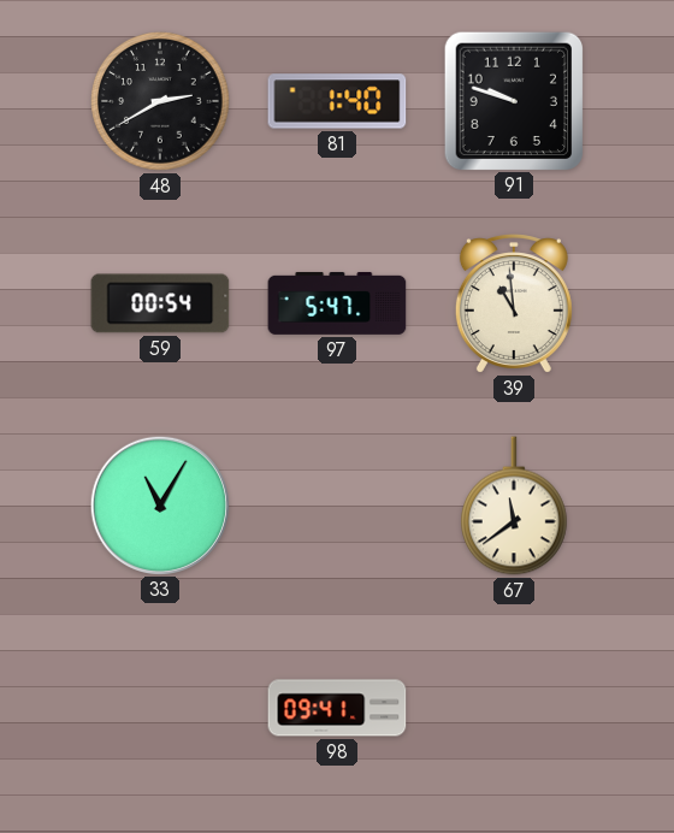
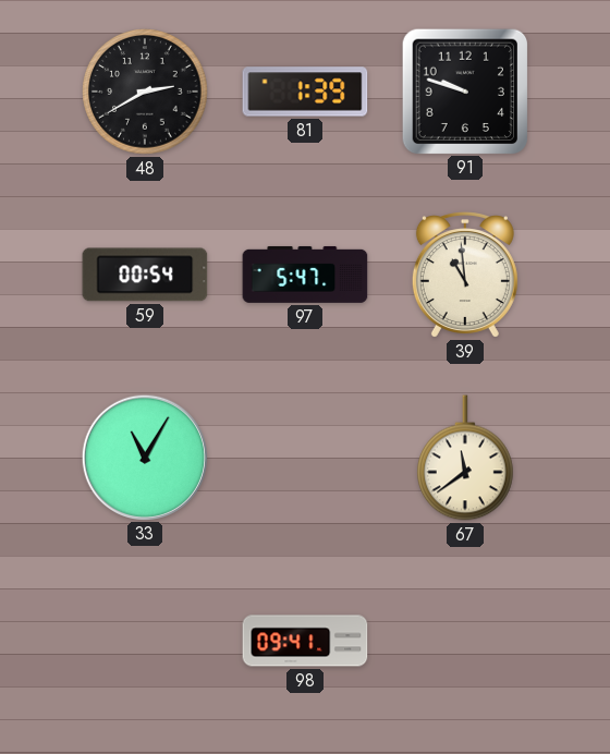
81: 1:40 -> 1:39 (305, 92)
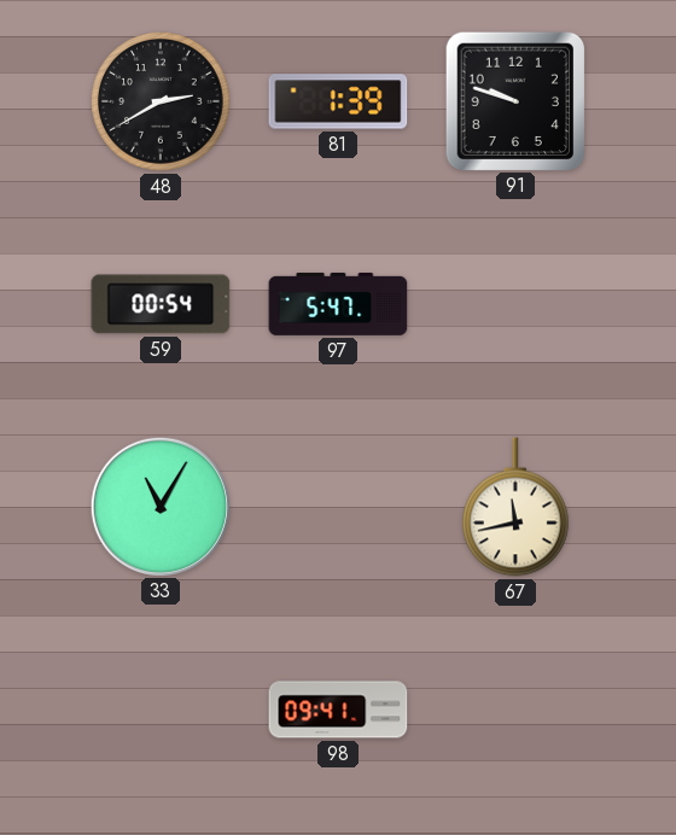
39: 10:59 -> none (465, 275)
67: 11:39 -> 11:43 (517, 507)
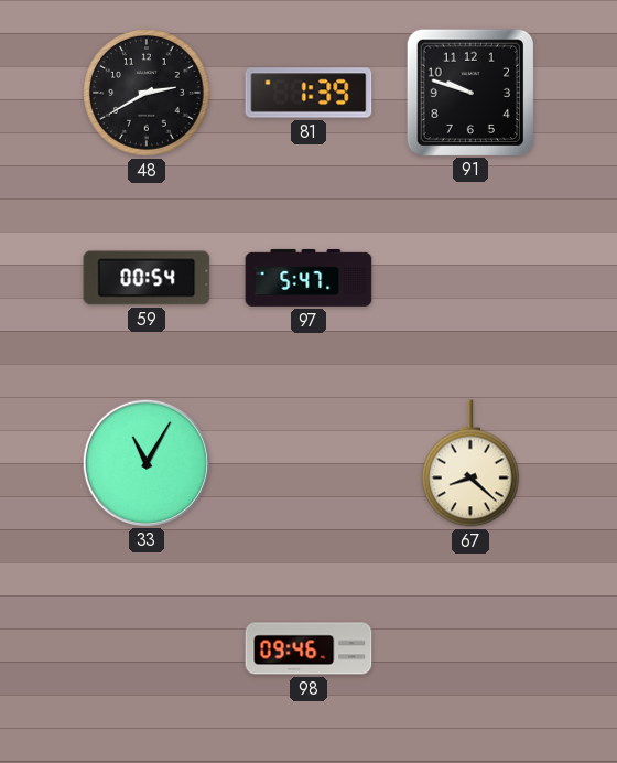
67: 11:43 -> 8:22 (472, 463)
98: 09:41 -> 09:46 (308, 648)
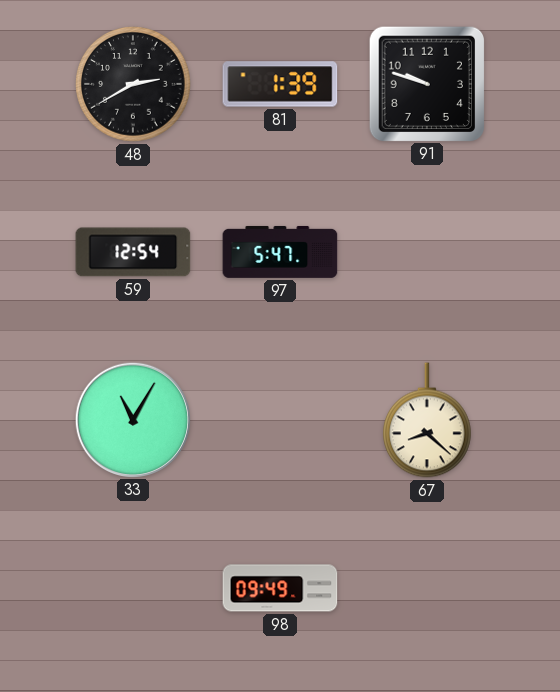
59: 00:54 -> 12:54 (133, 252)
98: 09:46 -> 09:49 (280, 588)
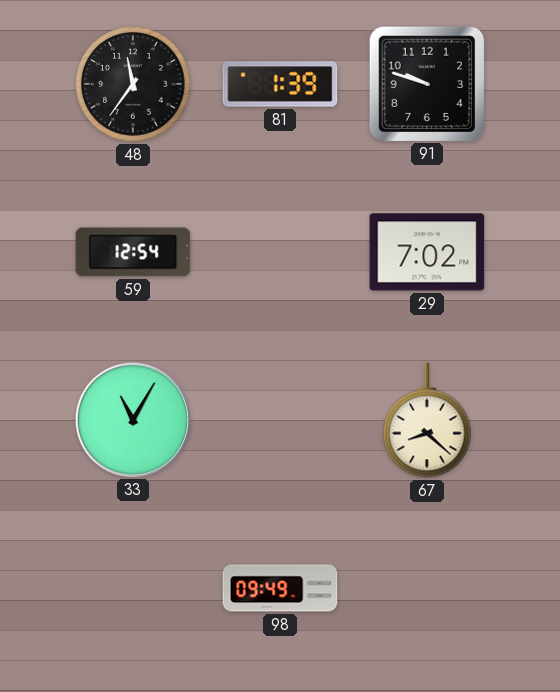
48: 2:40 -> 11:36 (133, 84)
97: 5:47 -> none (280, 252)
29: none -> 7:02 (427, 252)
